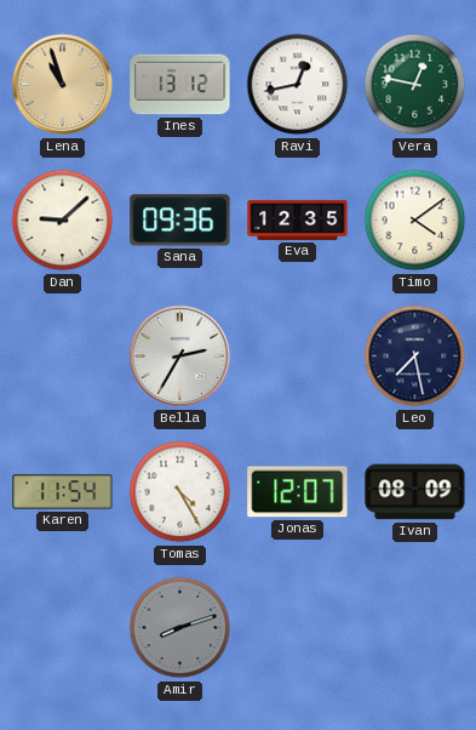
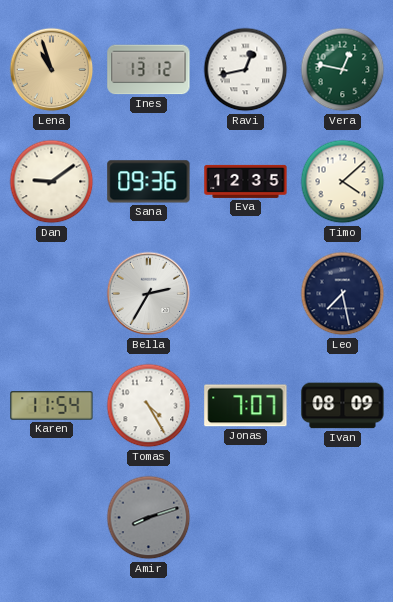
Dan: 9:08 -> 9:09 (52, 182)
Timo: 4:09 -> 4:08 (343, 182)
Jonas: 12:07 -> 7:07 (246, 406)
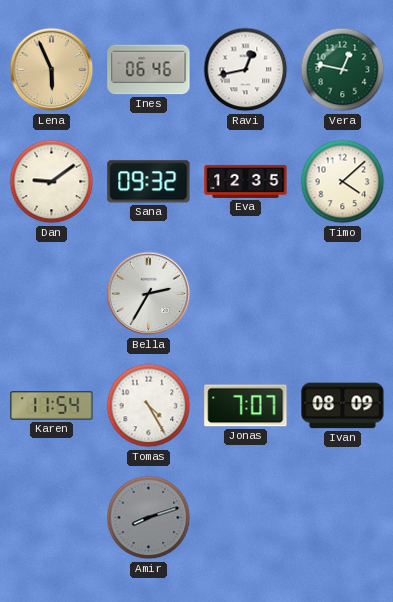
Lena: 10:57 -> 5:56 (52, 70)
Ines: 13:12 -> 06:46 (149, 70)
Sana: 09:36 -> 09:32 (149, 182)
Leo: 7:28 -> none (343, 294)
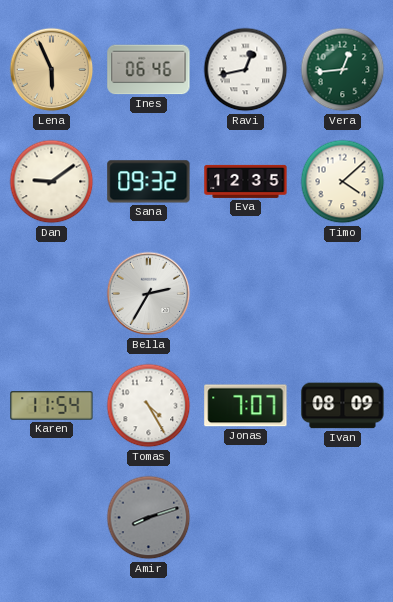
Vera: 12:47 -> 12:44 (343, 70)
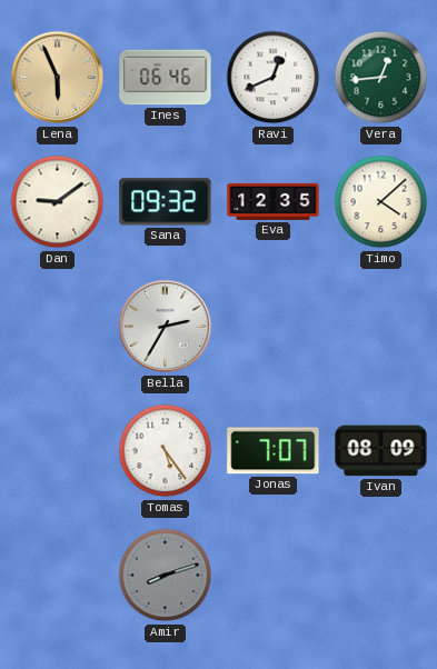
Ravi: 12:43 -> 12:41 (274, 78)
Karen: 11:54 -> none (52, 406)
Tomas: 4:25 -> 5:24 (166, 451)
